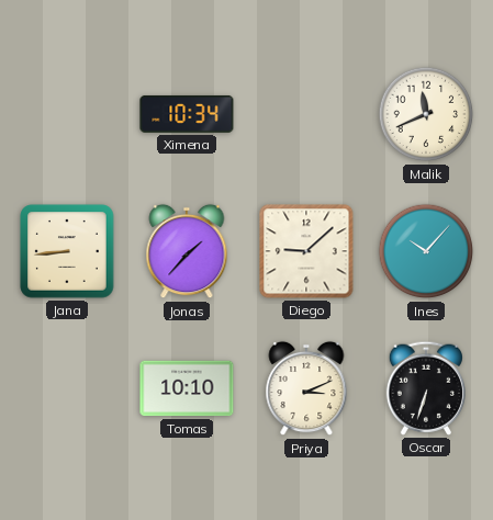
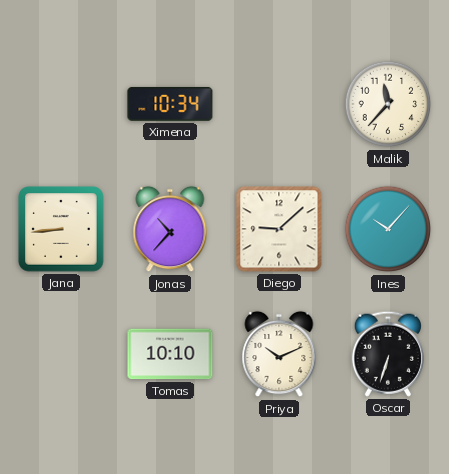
Malik: 11:41 -> 11:37 (388, 104)
Jonas: 1:37 -> 10:37 (170, 229)
Priya: 3:11 -> 10:11 (279, 354)
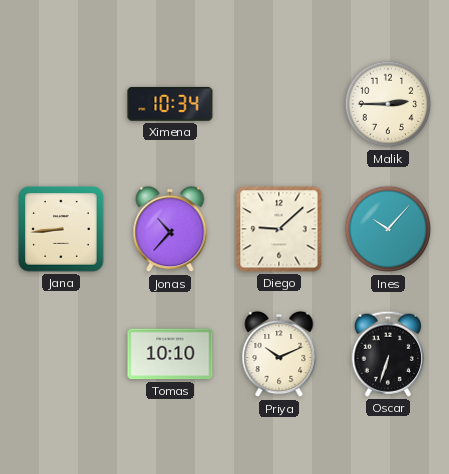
Malik: 11:37 -> 2:45 (388, 104)
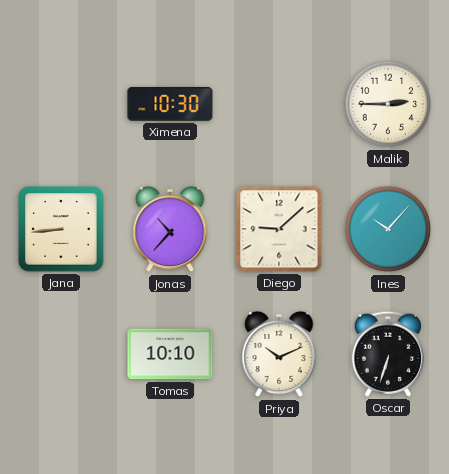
Ximena: 10:34 -> 10:30 (170, 104)
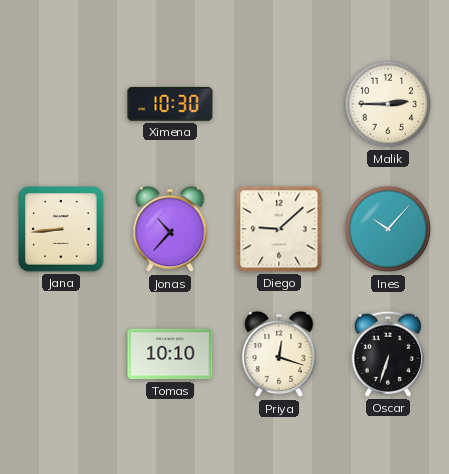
Priya: 10:11 -> 12:18 (279, 354)
